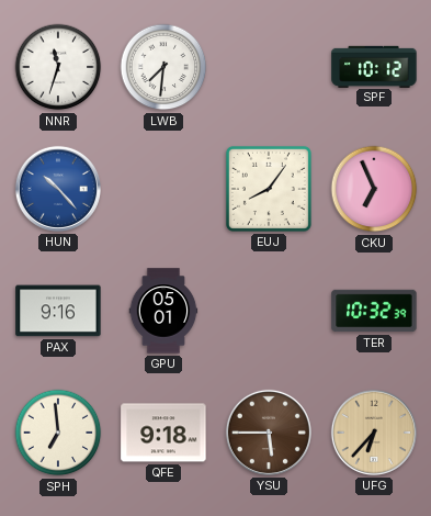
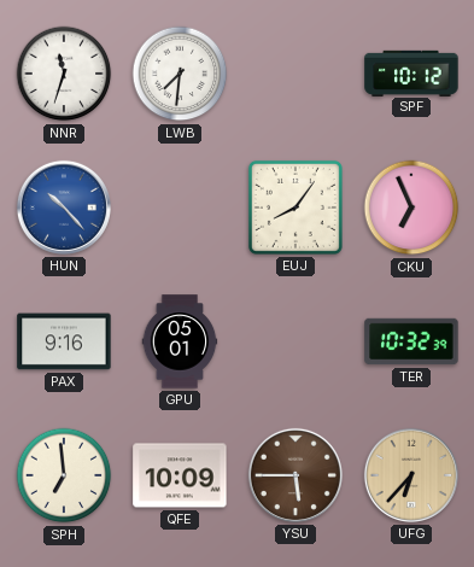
QFE: 9:18 -> 10:09 (180, 475)
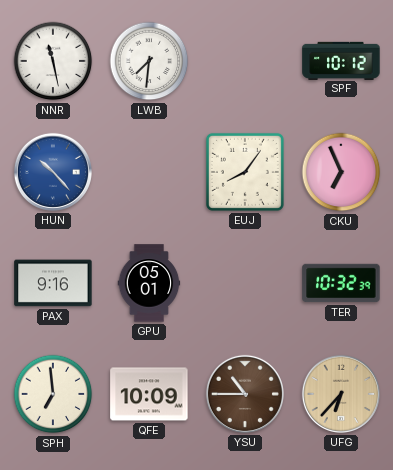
NNR: 11:33 -> 11:28 (53, 61)
YSU: 5:45 -> 10:45 (245, 394)
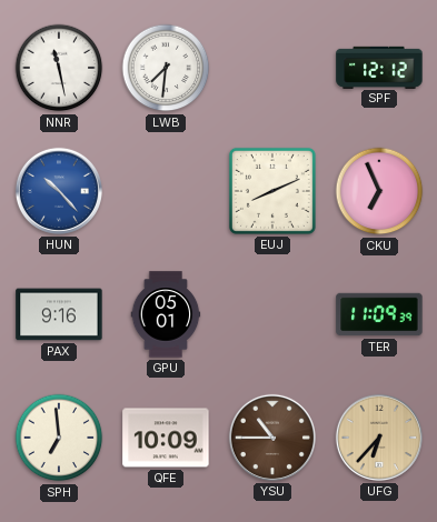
SPF: 10:12 -> 12:12 (379, 67)
EUJ: 8:06 -> 8:11 (272, 191)
TER: 10:32 -> 11:09 (379, 314)
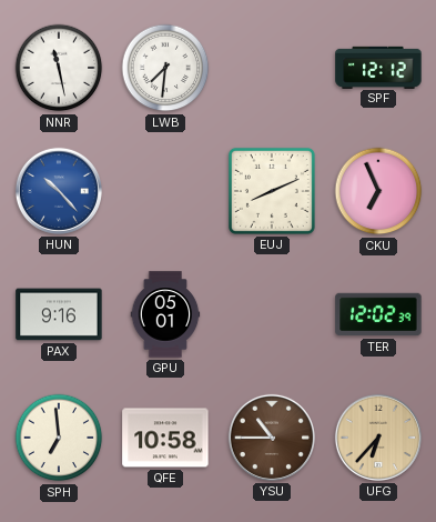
TER: 11:09 -> 12:02 (378, 314)
QFE: 10:09 -> 10:58 (165, 438)
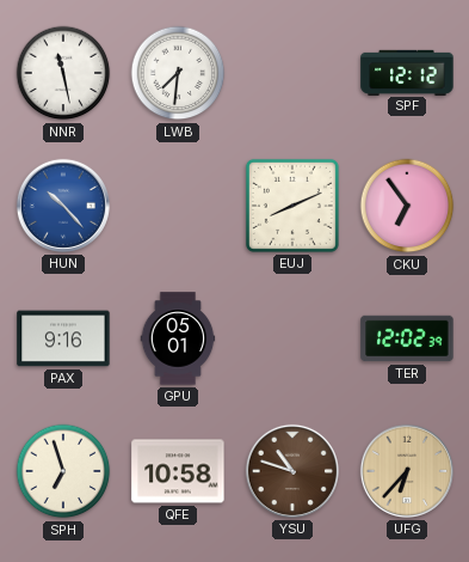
CKU: 6:56 -> 6:54 (407, 206)
SPH: 6:59 -> 6:57 (63, 471)
YSU: 10:45 -> 10:48 (292, 471)
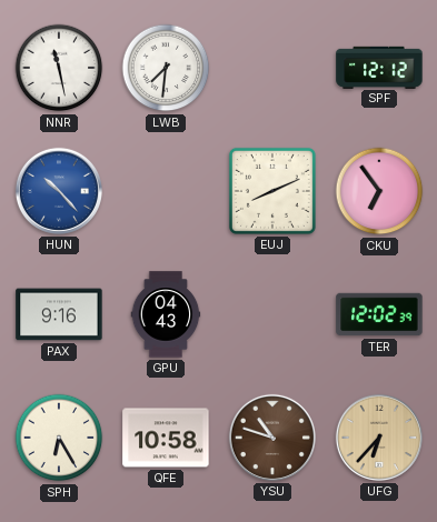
GPU: 05:01 -> 04:43 (166, 314)
SPH: 6:57 -> 6:25 (59, 438)
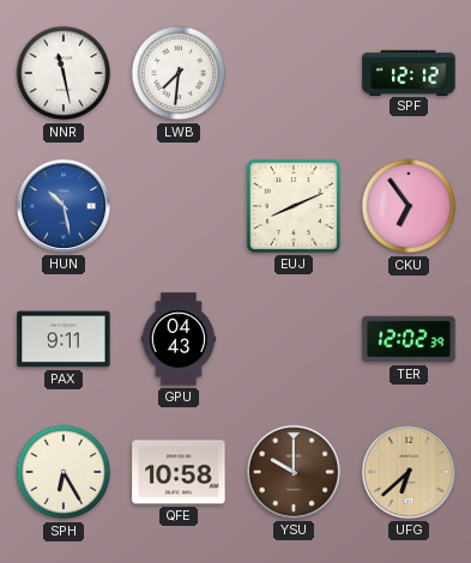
HUN: 10:23 -> 10:28 (64, 206)
PAX: 9:16 -> 9:11 (64, 339)
YSU: 10:48 -> 10:00 (294, 472)
UFG: 6:37 -> 6:38 (409, 472)
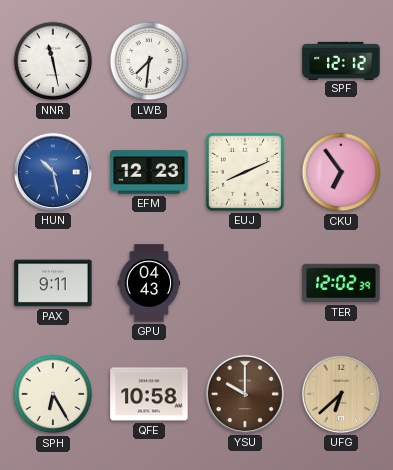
EFM: none -> 12:23 (149, 172)
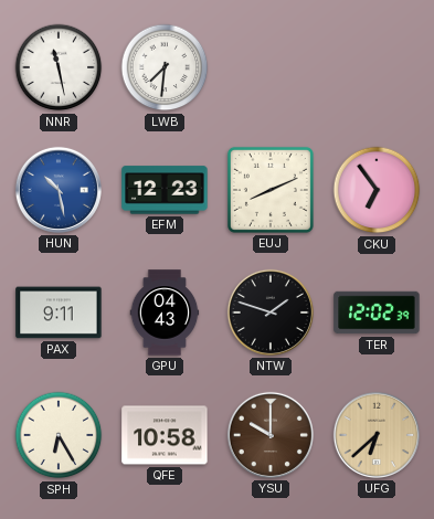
SPF: 12:12 -> none (341, 60)
NTW: none -> 1:48 (271, 313)
